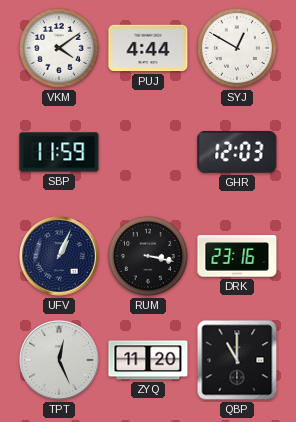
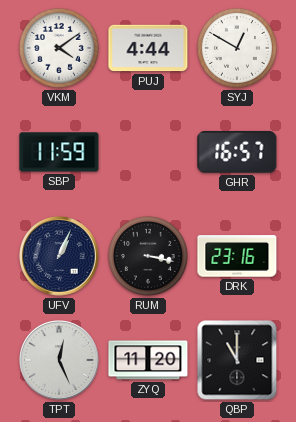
GHR: 12:03 -> 16:57 (237, 152)
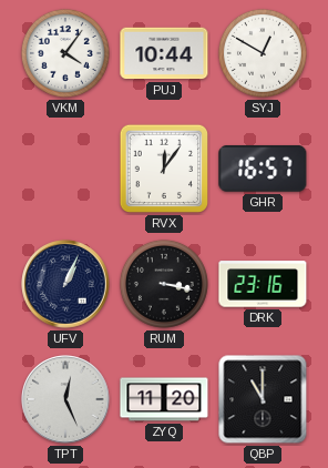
VKM: 4:09 -> 4:06 (65, 53)
PUJ: 4:44 -> 10:44 (164, 53)
SBP: 11:59 -> none (59, 152)
RVX: none -> 12:06 (164, 169)
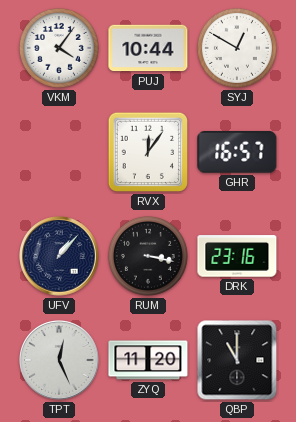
UFV: 1:04 -> 1:07 (59, 256)
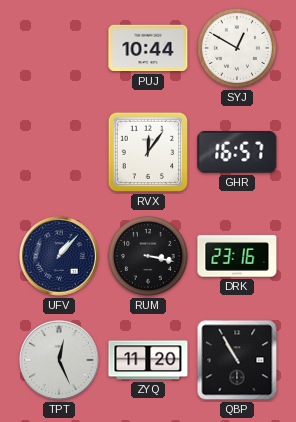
VKM: 4:06 -> none (59, 48)
QBP: 11:00 -> 10:55 (237, 360)
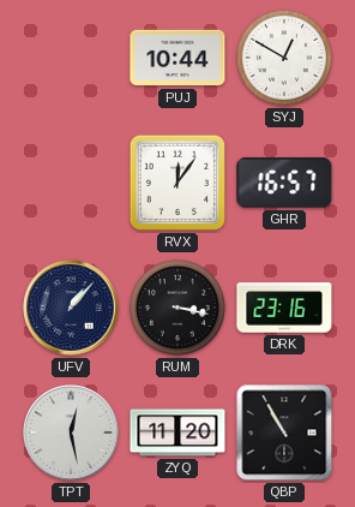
TPT: 12:26 -> 12:28 (71, 433)
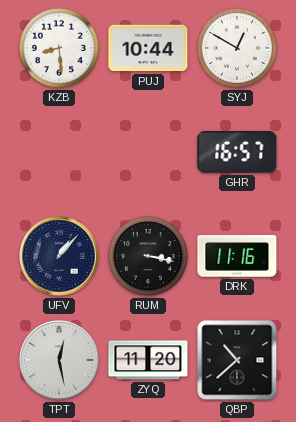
KZB: none -> 8:29 (59, 48)
RVX: 12:06 -> none (177, 183)
DRK: 23:16 -> 11:16 (237, 256)
QBP: 10:55 -> 10:38 (237, 360)
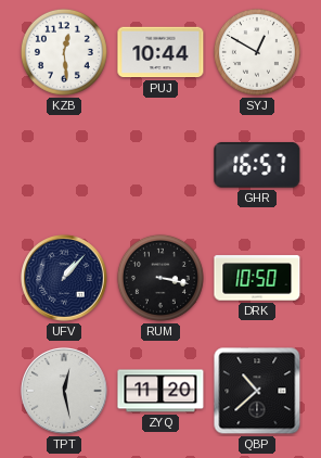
KZB: 8:29 -> 12:29 (64, 52)
DRK: 11:16 -> 10:50 (257, 278)
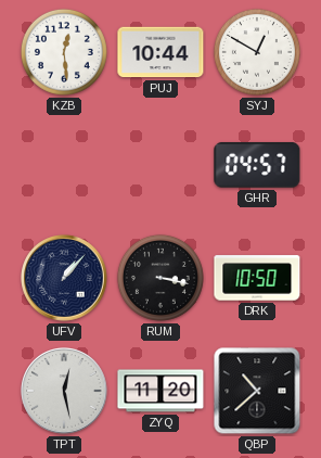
GHR: 16:57 -> 04:57 (257, 165)
